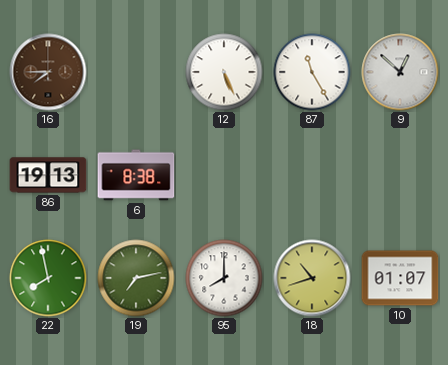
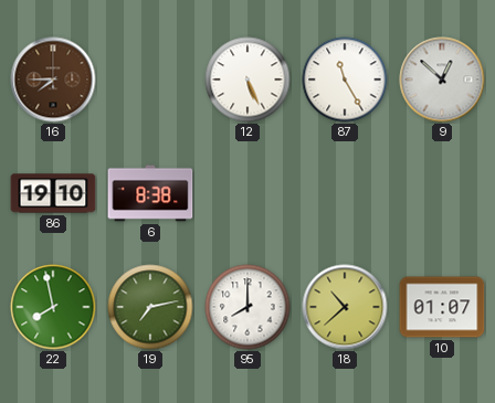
86: 19:13 -> 19:10 (53, 193)
18: 10:42 -> 10:38 (345, 307)
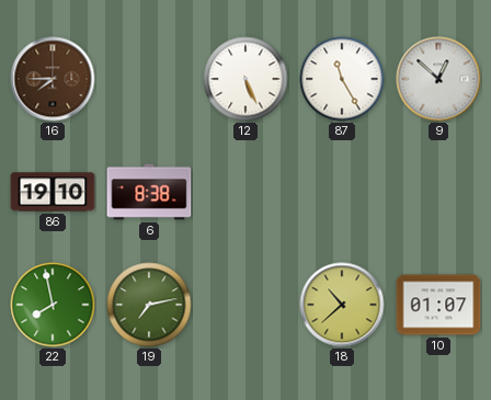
95: 8:00 -> none (247, 307)
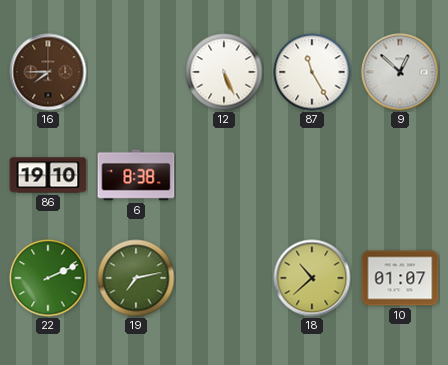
22: 7:58 -> 2:11 (48, 278)
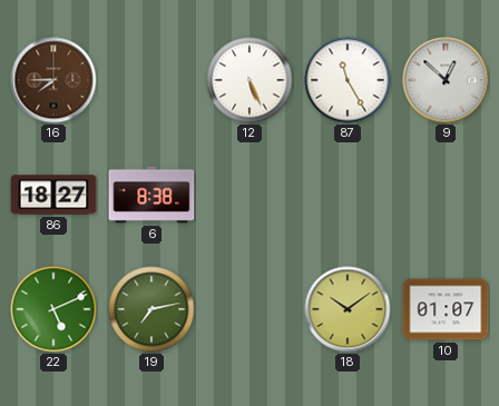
86: 19:10 -> 18:27 (53, 195)
22: 2:11 -> 5:11 (53, 309)
18: 10:38 -> 10:09 (348, 309)
